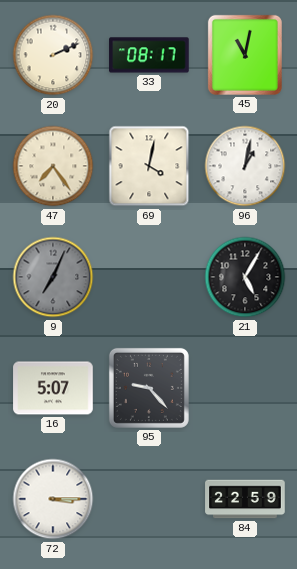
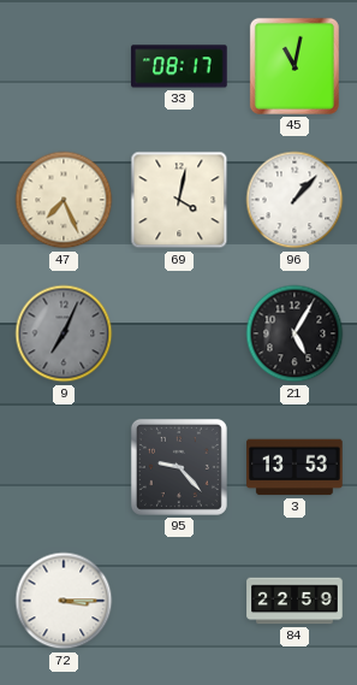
20: 2:11 -> none (53, 55)
47: 7:24 -> 7:26 (64, 200)
96: 1:02 -> 1:07 (294, 200)
16: 5:07 -> none (53, 388)
3: none -> 13:53 (294, 467)
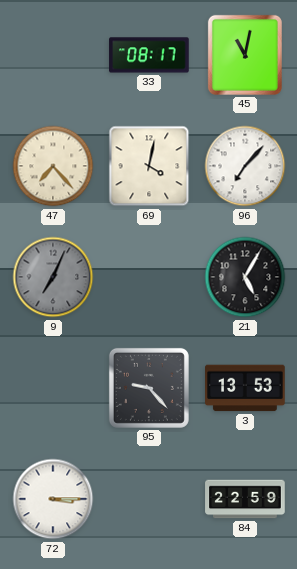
47: 7:26 -> 7:23 (53, 166)
96: 1:07 -> 7:07 (245, 166)
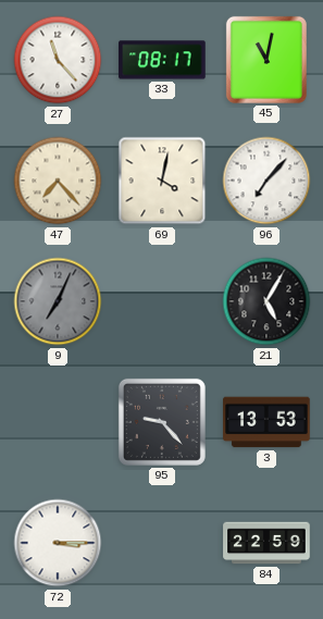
27: none -> 11:23 (58, 60)
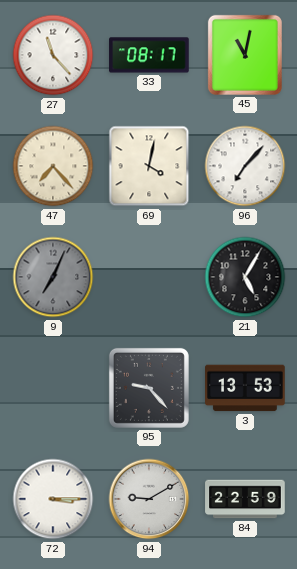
94: none -> 9:10 (149, 499)
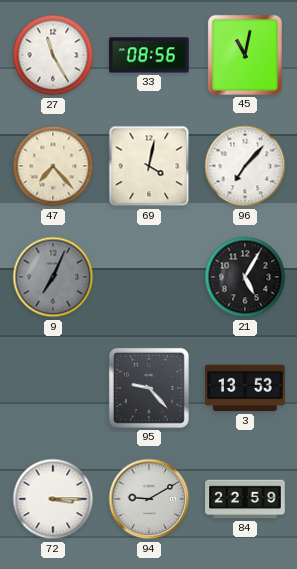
27: 11:23 -> 11:25 (53, 55)
33: 08:17 -> 08:56 (149, 55)
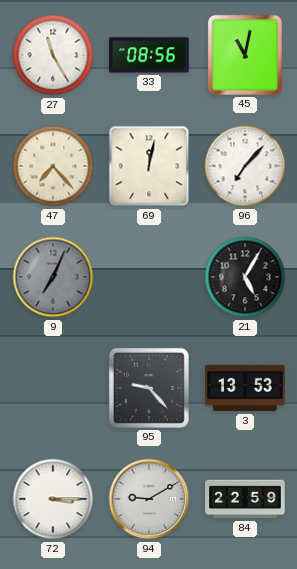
69: 4:02 -> 12:02 (149, 166)
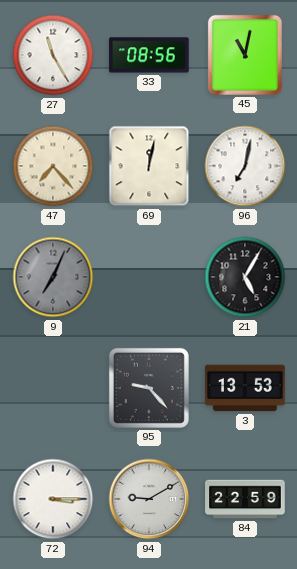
96: 7:07 -> 7:02 (245, 166)
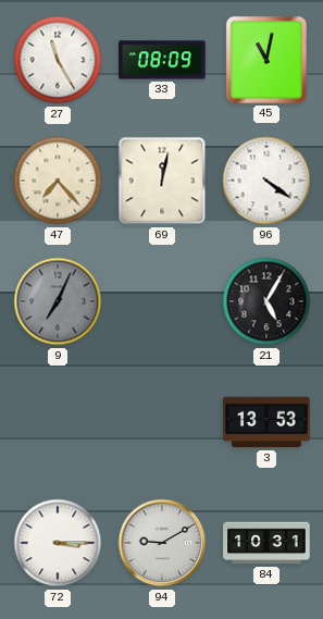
33: 08:56 -> 08:09 (162, 60)
96: 7:02 -> 4:21 (266, 181)
95: 9:23 -> none (149, 388)
84: 22:59 -> 10:31 (266, 543)
